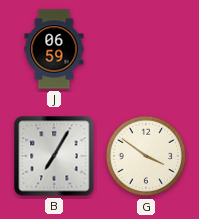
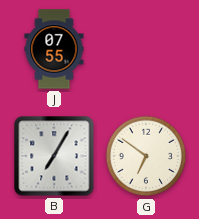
J: 06:59 -> 07:55 (54, 49)
G: 3:51 -> 6:51 (146, 156)
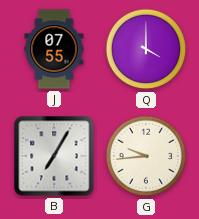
Q: none -> 4:00 (146, 49)
G: 6:51 -> 9:44 (146, 156)
